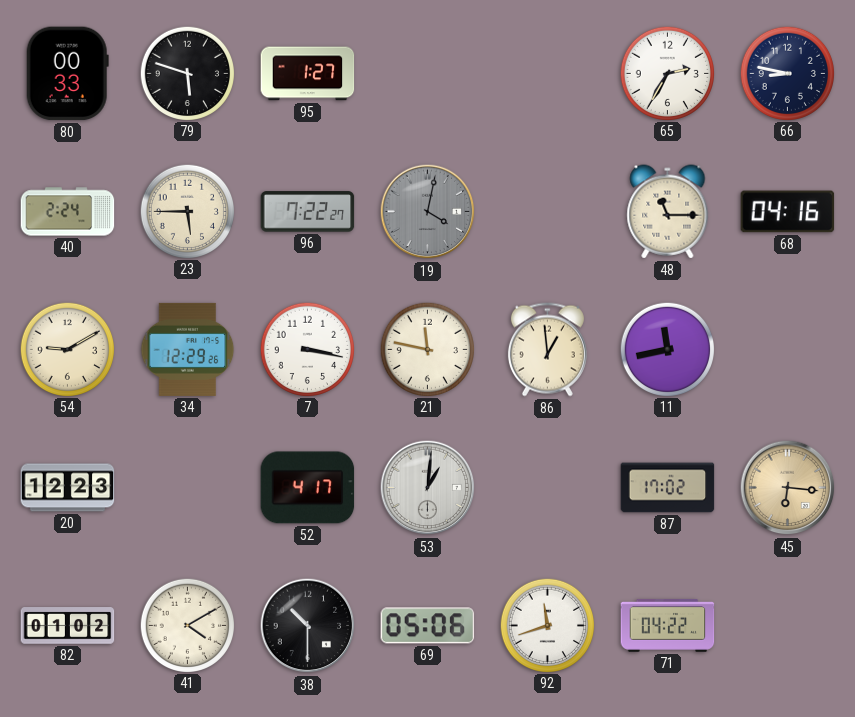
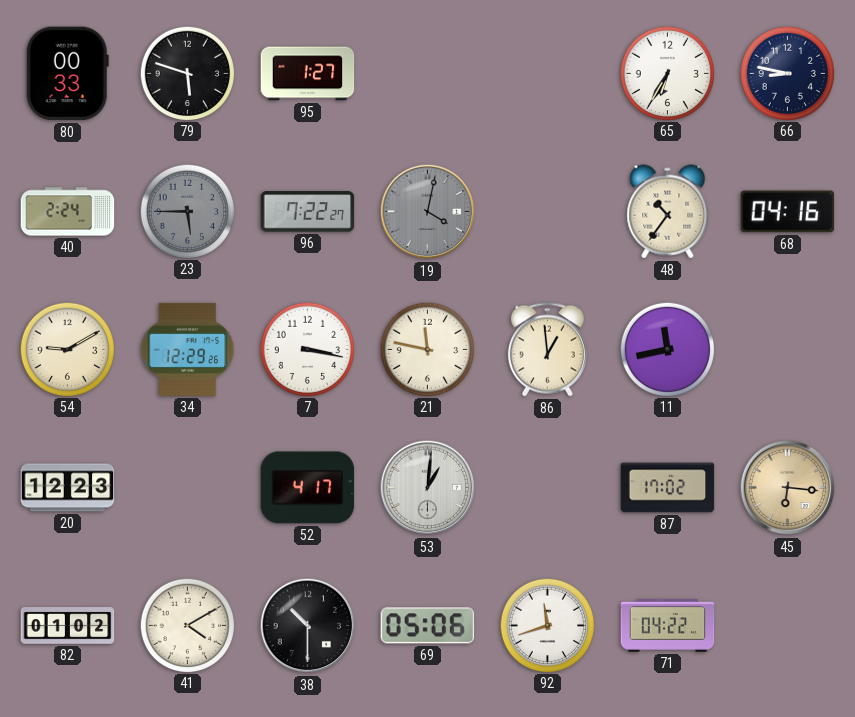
65: 2:35 -> 6:35 (667, 73)
23 dial: cream -> grey (187, 211)
48: 11:15 -> 10:36 (668, 212)
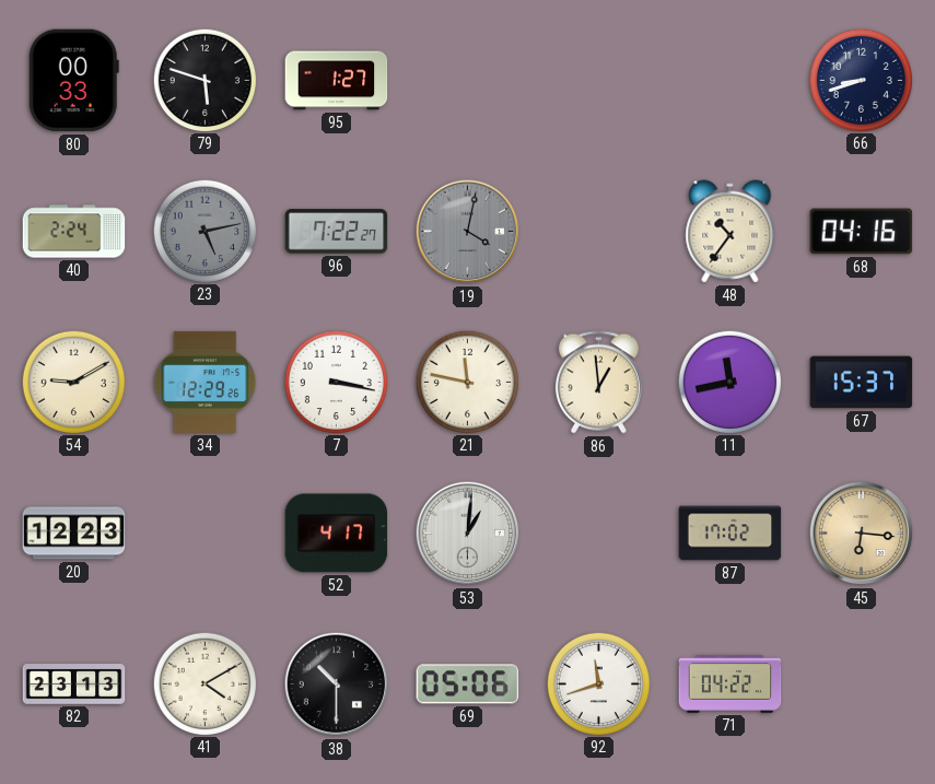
65: 6:35 -> none (667, 73)
66: 8:47 -> 8:42 (861, 80)
23: 5:45 -> 5:13 (204, 231)
67: none -> 15:37 (862, 383)
82: 01:02 -> 23:13 (74, 684)
